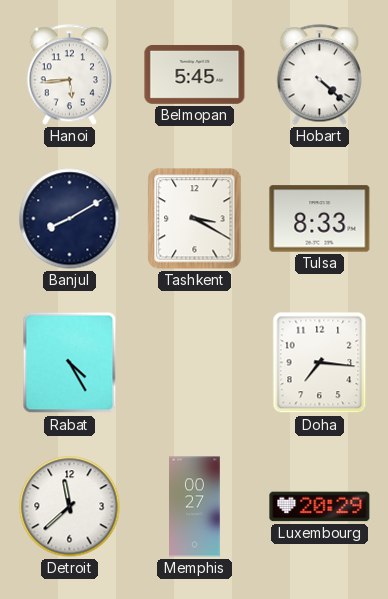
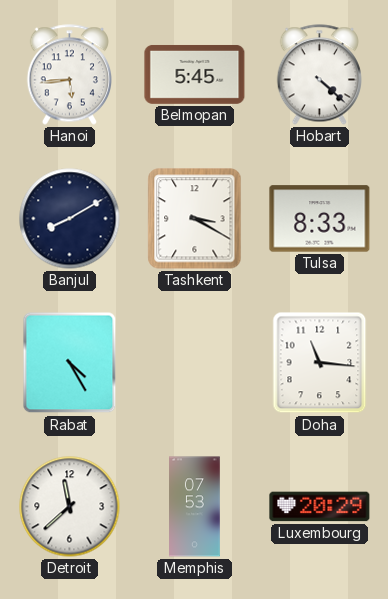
Doha: 7:16 -> 11:16 (320, 363)
Memphis: 00:27 -> 07:53 (195, 507)
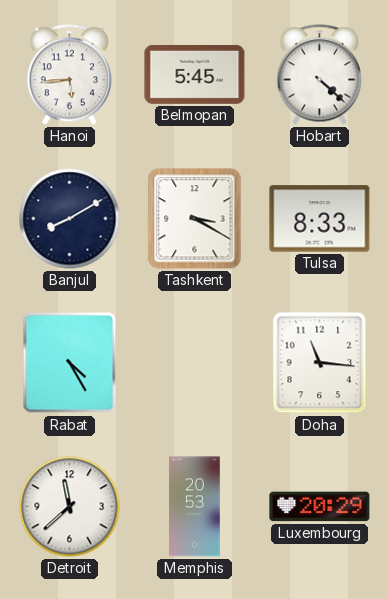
Memphis: 07:53 -> 20:53 (195, 507)
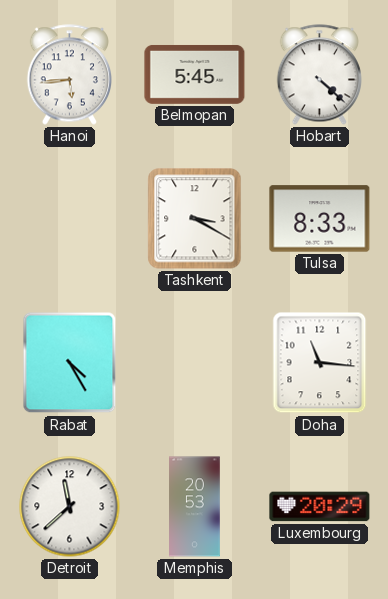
Banjul: 8:10 -> none (70, 219)
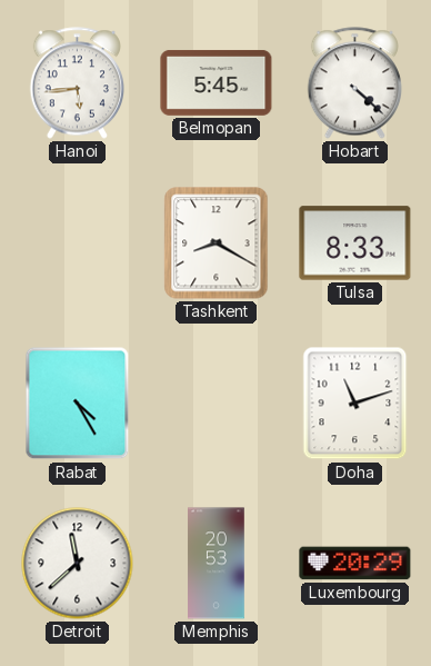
Tashkent: 3:20 -> 8:20 (217, 243)
Doha: 11:16 -> 11:12 (355, 404)
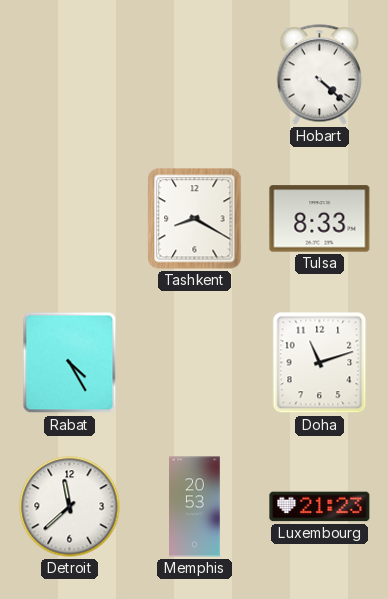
Hanoi: 5:44 -> none (77, 83)
Belmopan: 5:45 -> none (217, 82)
Luxembourg: 20:29 -> 21:23 (320, 507)
